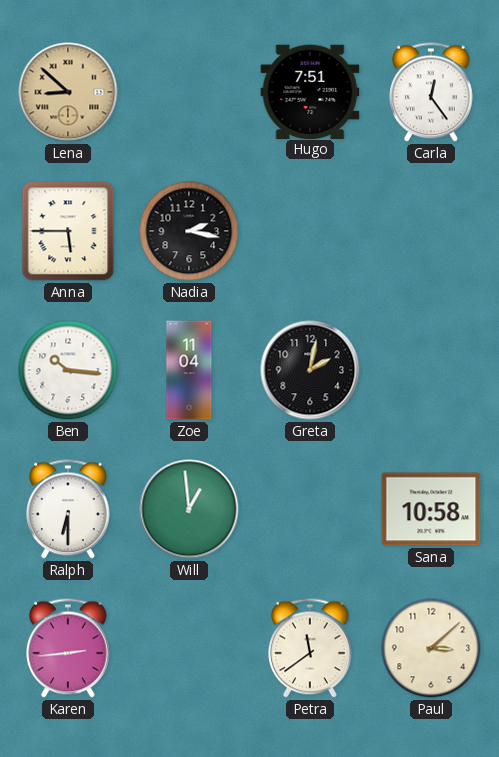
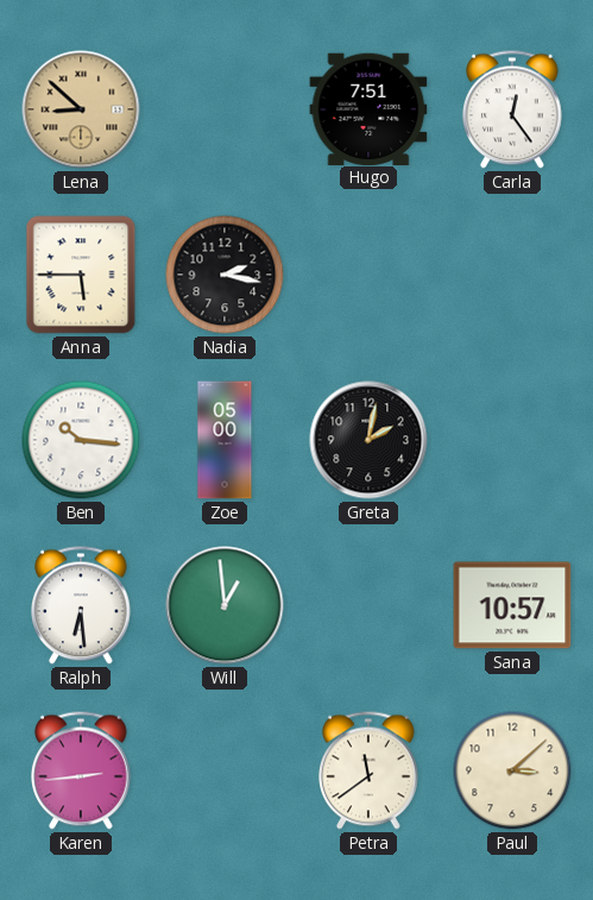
Zoe: 11:04 -> 05:00 (225, 440)
Ralph: 6:30 -> 6:29 (82, 605)
Sana: 10:58 -> 10:57 (512, 605)
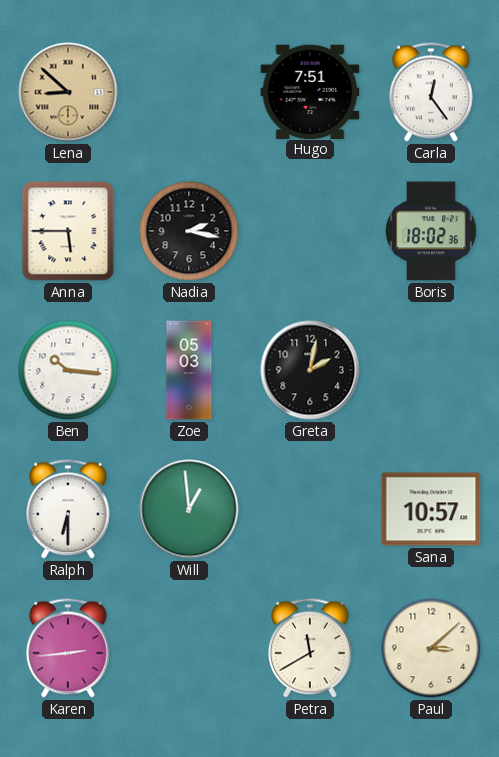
Boris: none -> 18:02 (431, 231)
Zoe: 05:00 -> 05:03 (189, 370)
Ralph: 6:29 -> 6:30 (69, 509)
Petra: 11:39 -> 11:40 (311, 648)
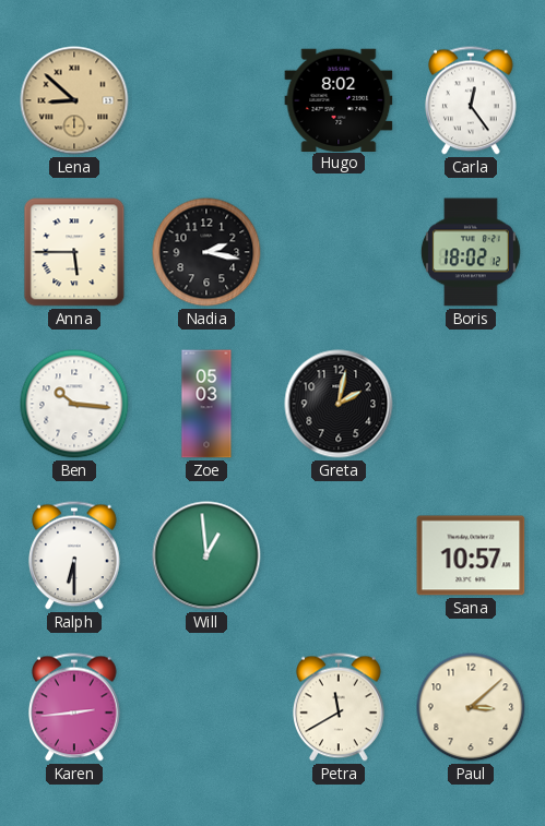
Hugo: 7:51 -> 8:02 (339, 99)
Boris: 18:02:36 -> 18:02:12 (471, 252)
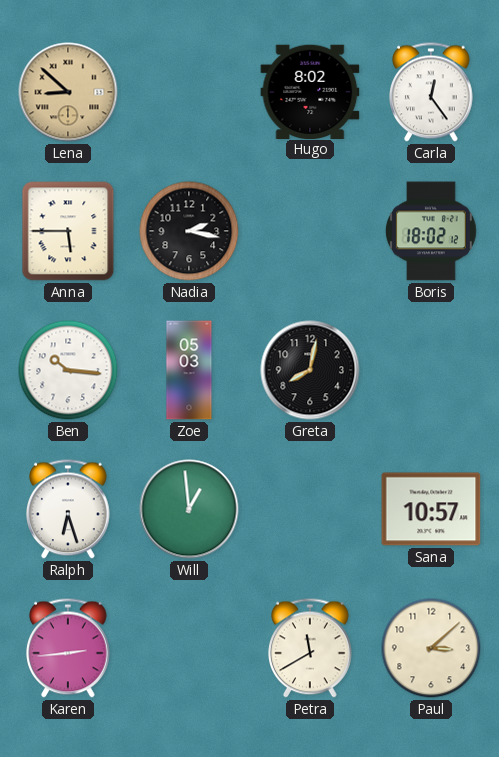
Greta: 2:02 -> 8:02 (310, 370)
Ralph: 6:30 -> 6:27 (69, 509)
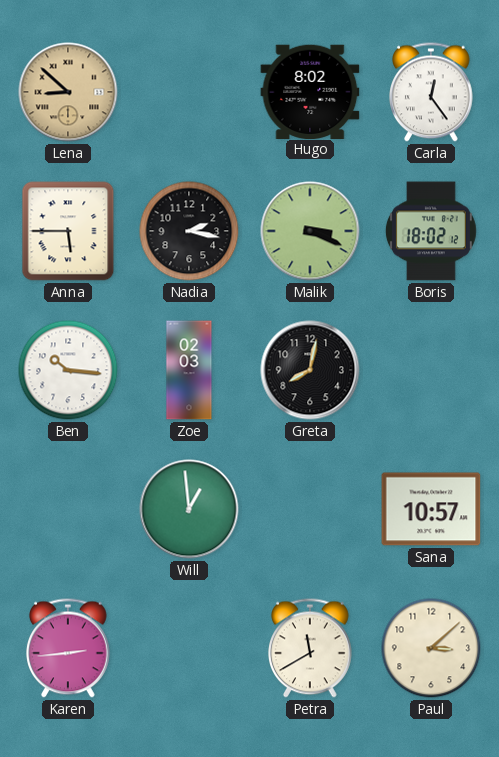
Malik: none -> 3:19 (310, 231)
Zoe: 05:03 -> 02:03 (189, 370)
Ralph: 6:27 -> none (69, 509)
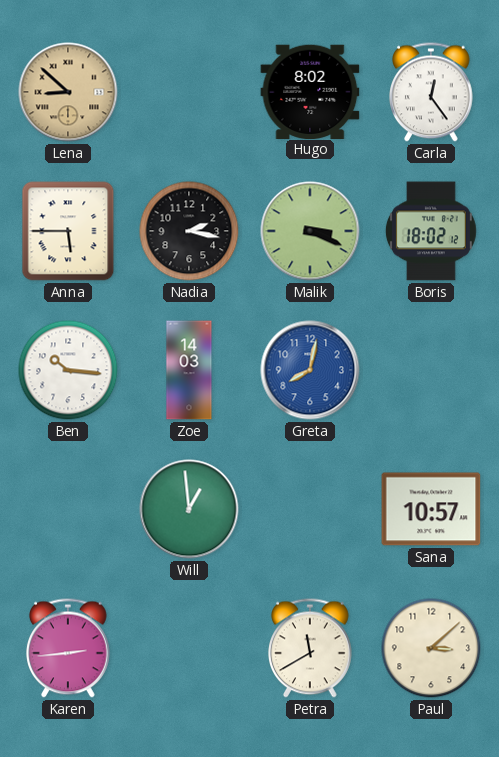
Zoe: 02:03 -> 14:03 (189, 370)
Greta dial: black -> blue (310, 370)
